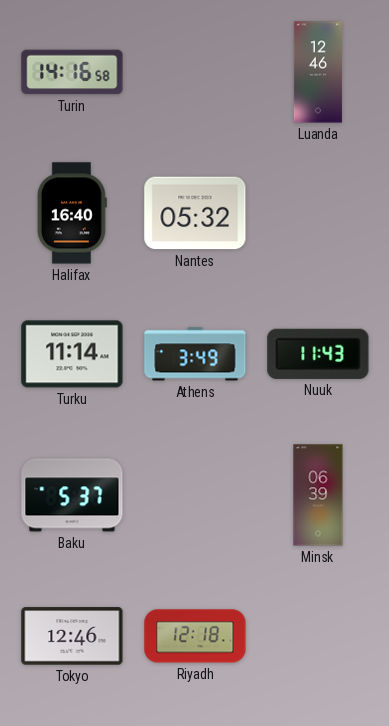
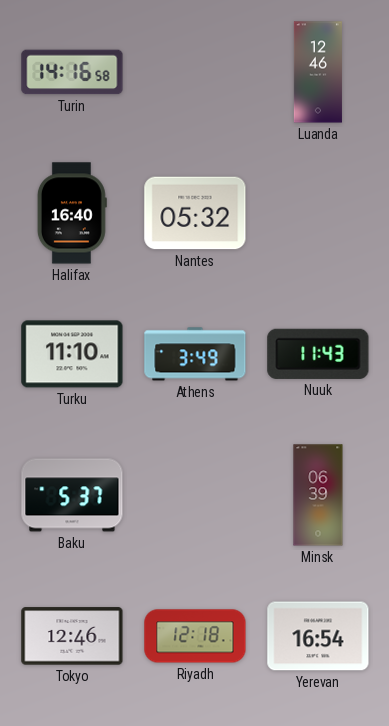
Turku: 11:14 -> 11:10 (72, 354)
Yerevan: none -> 16:54 (318, 636)
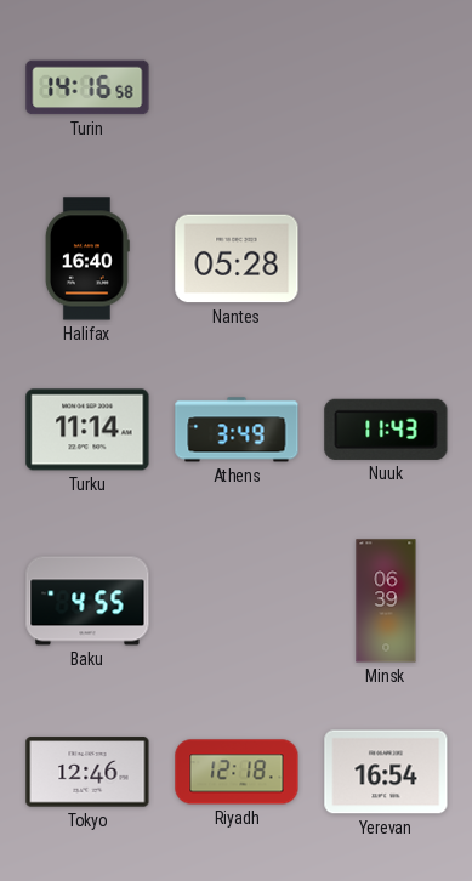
Luanda: 12:46 -> none (318, 72)
Nantes: 05:32 -> 05:28 (237, 258)
Turku: 11:10 -> 11:14 (87, 430)
Baku: 5:37 -> 4:55 (87, 601)
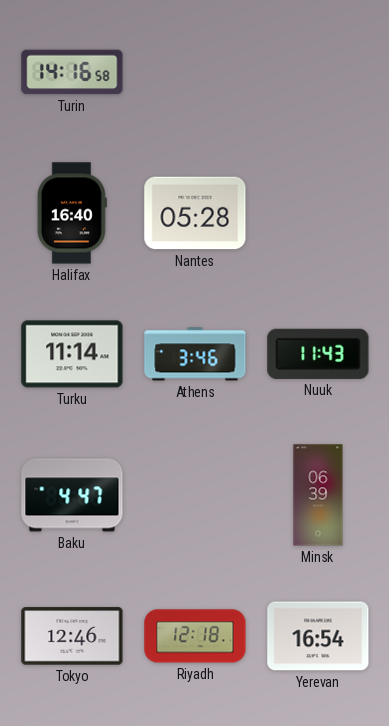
Athens: 3:49 -> 3:46 (195, 354)
Baku: 4:55 -> 4:47 (72, 495)
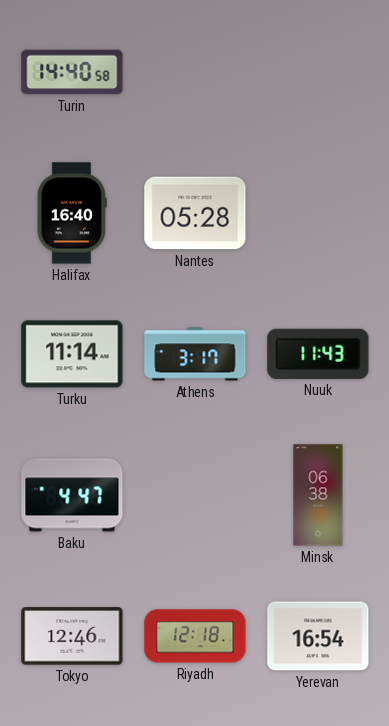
Turin: 14:16 -> 14:40 (72, 72)
Athens: 3:46 -> 3:17 (195, 354)
Minsk: 06:39 -> 06:38 (318, 495)
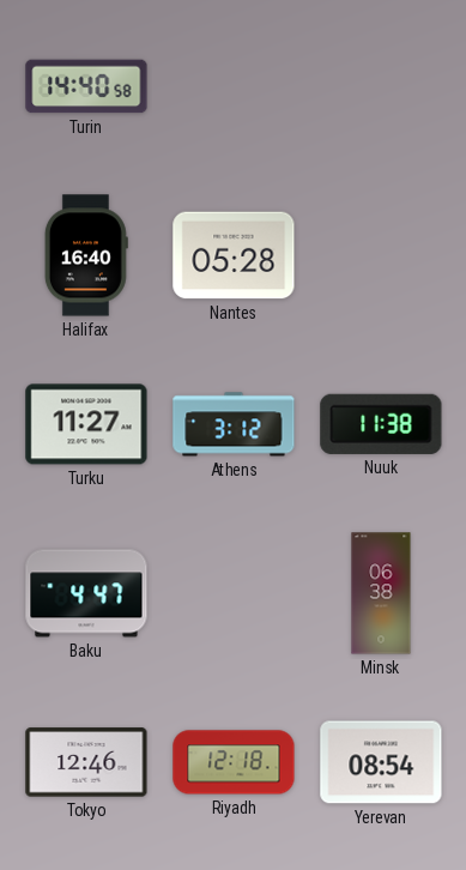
Turku: 11:14 -> 11:27 (86, 424)
Athens: 3:17 -> 3:12 (234, 424)
Nuuk: 11:43 -> 11:38 (381, 424)
Yerevan: 16:54 -> 08:54 (381, 762)
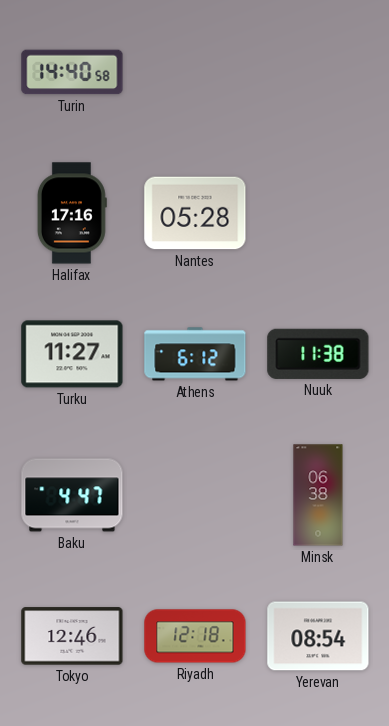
Halifax: 16:40 -> 17:16 (72, 213)
Athens: 3:12 -> 6:12 (195, 354)
